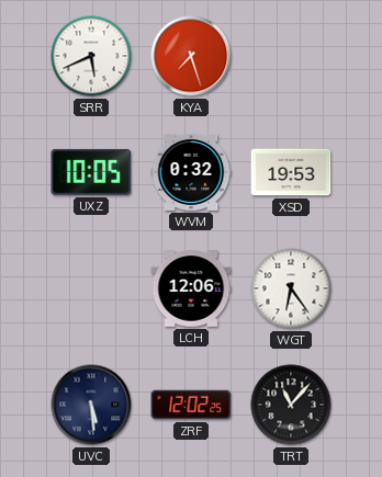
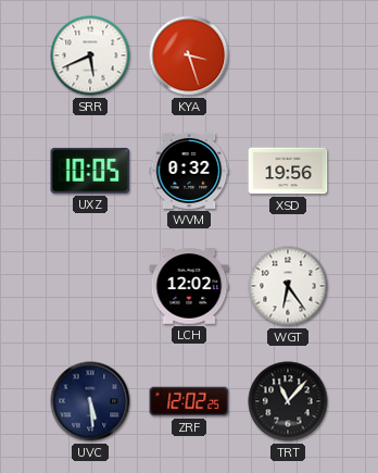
KYA: 7:27 -> 3:27 (189, 55)
XSD: 19:53 -> 19:56 (288, 171)
LCH: 12:06 -> 12:02 (189, 286)
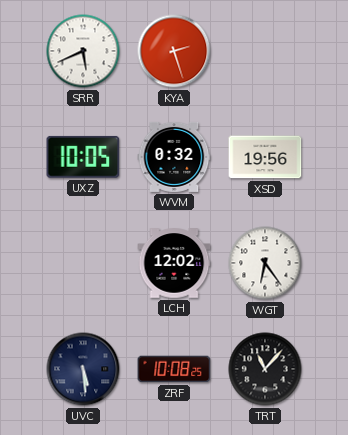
KYA: 3:27 -> 2:27 (174, 51)
ZRF: 12:02 -> 10:08 (174, 369)
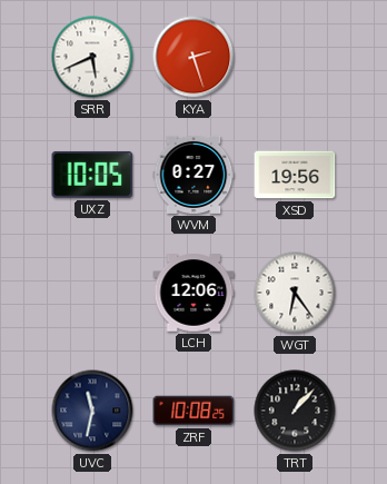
WVM: 0:32 -> 0:27 (193, 175)
LCH: 12:02 -> 12:06 (193, 293)
UVC: 5:29 -> 11:32 (92, 411)
TRT: 11:07 -> 1:07 (295, 411)
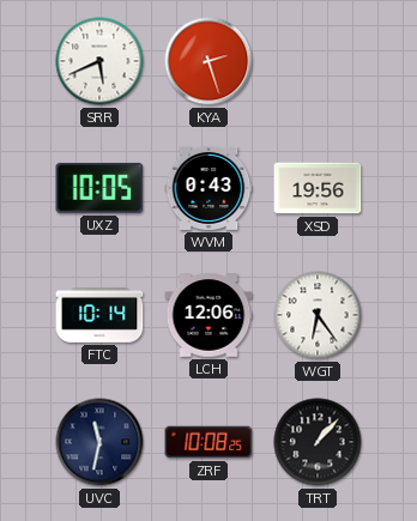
WVM: 0:27 -> 0:43 (208, 188)
FTC: none -> 10:14 (99, 315)
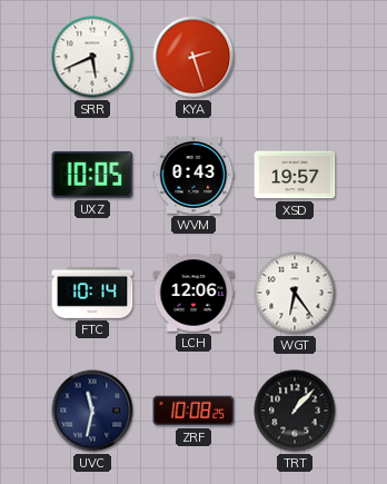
XSD: 19:56 -> 19:57 (295, 175)
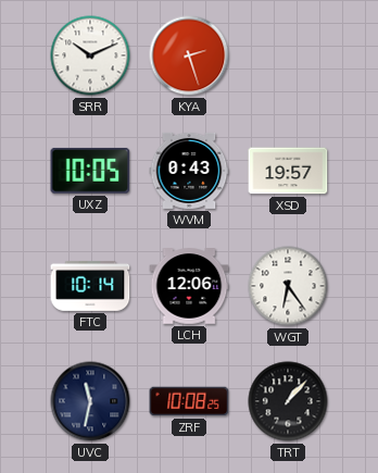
SRR: 5:41 -> 10:11 (90, 55)
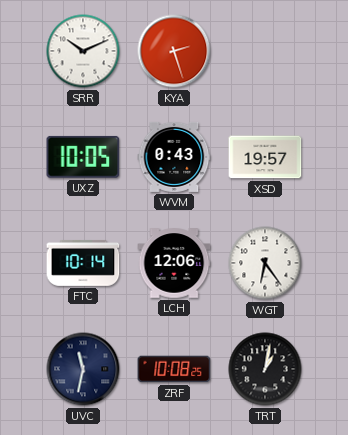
TRT: 1:07 -> 1:02 (265, 369)
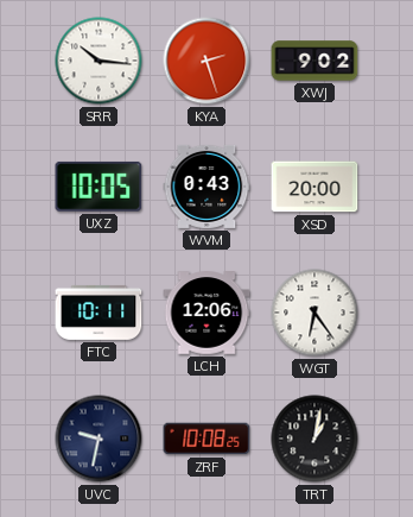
SRR: 10:11 -> 10:16 (99, 61)
XWJ: none -> 9:02 (314, 61)
XSD: 19:57 -> 20:00 (314, 187)
FTC: 10:14 -> 10:11 (99, 313)
UVC: 11:32 -> 9:32 (99, 439)
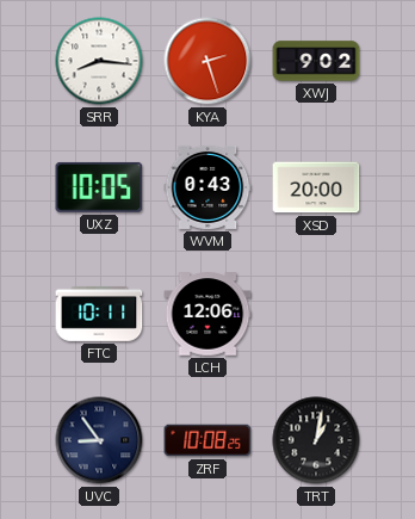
SRR: 10:16 -> 8:16 (99, 61)
WGT: 6:24 -> none (314, 313)
UVC: 9:32 -> 8:54 (99, 440)
